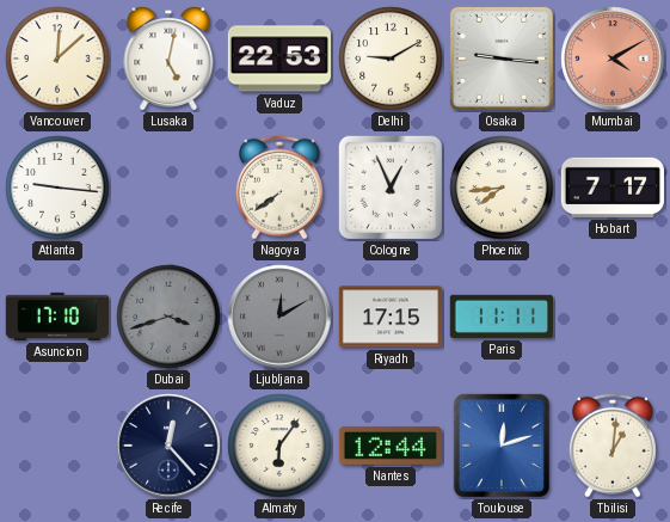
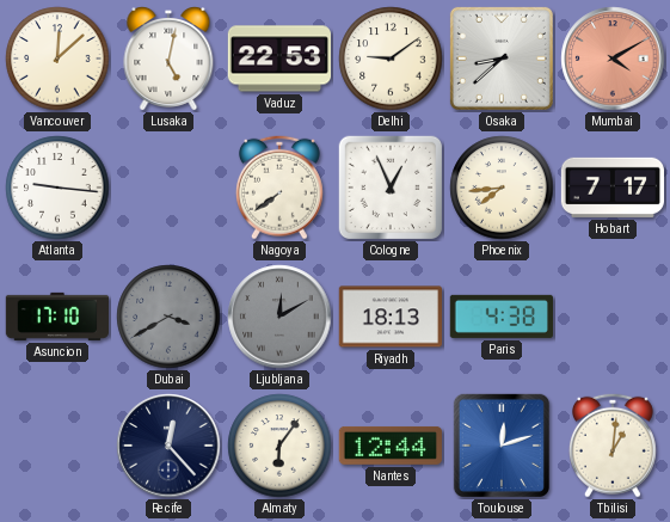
Delhi: 9:10 -> 9:09 (391, 59)
Osaka: 9:16 -> 8:38 (502, 59)
Dubai: 3:42 -> 3:40 (168, 317)
Riyadh: 17:15 -> 18:13 (389, 317)
Paris: 11:11 -> 4:38 (500, 317)
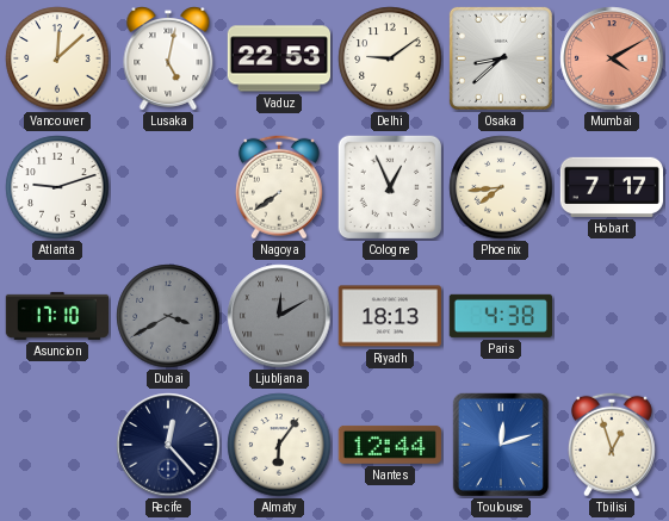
Atlanta: 9:16 -> 9:12 (57, 187)
Tbilisi: 1:01 -> 12:57 (612, 445)
